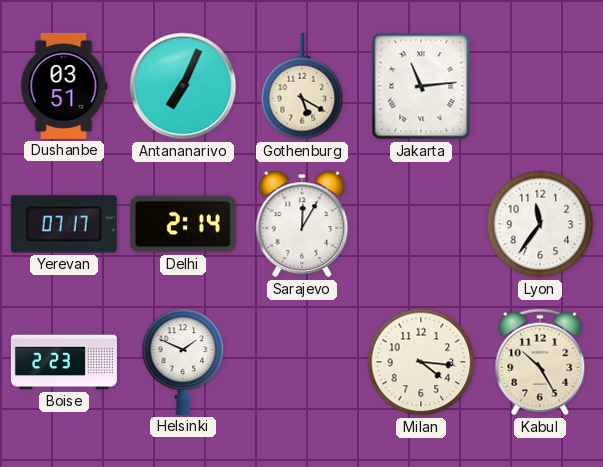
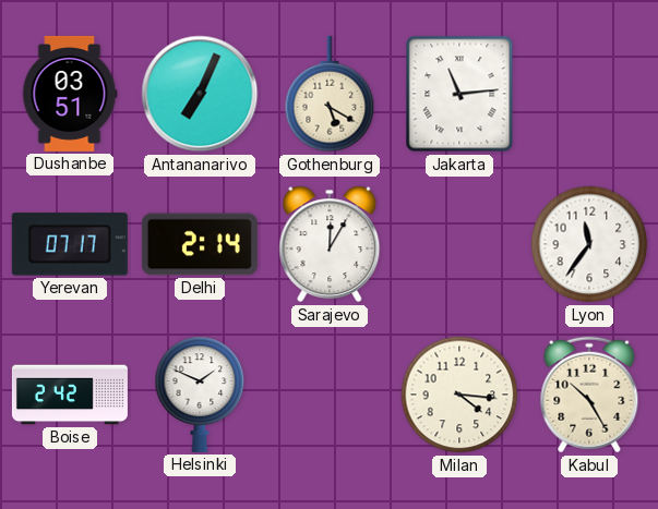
Boise: 2:23 -> 2:42 (70, 395)
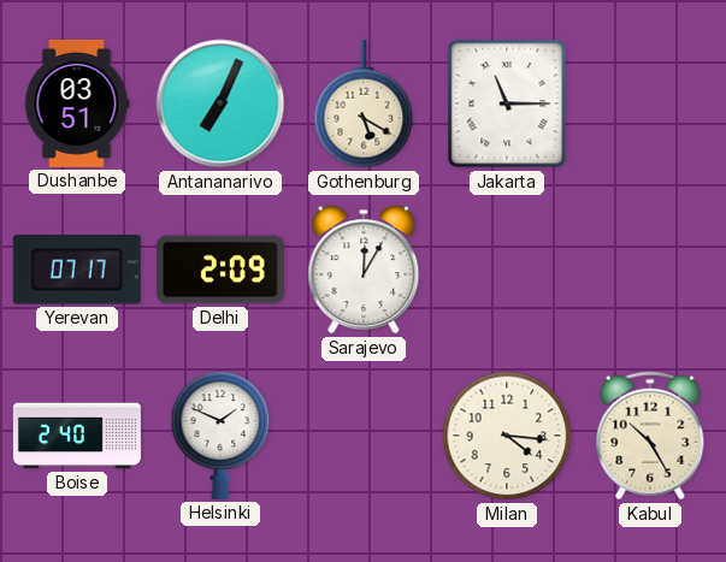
Jakarta: 11:14 -> 11:15 (507, 103)
Delhi: 2:14 -> 2:09 (220, 270)
Lyon: 11:36 -> none (589, 244)
Boise: 2:42 -> 2:40 (77, 436)
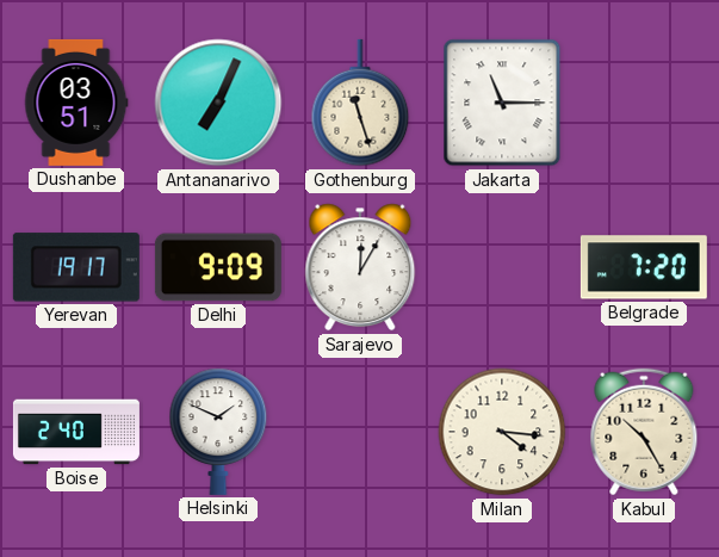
Gothenburg: 5:20 -> 11:27 (360, 103)
Yerevan: 07:17 -> 19:17 (76, 267)
Delhi: 2:09 -> 9:09 (218, 267)
Belgrade: none -> 7:20 (644, 267)
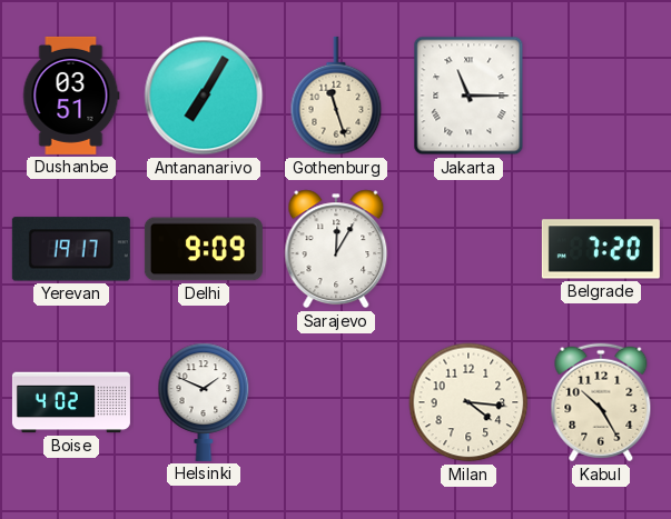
Antananarivo: 7:04 -> 7:05 (204, 96)
Boise: 2:40 -> 4:02 (71, 402)
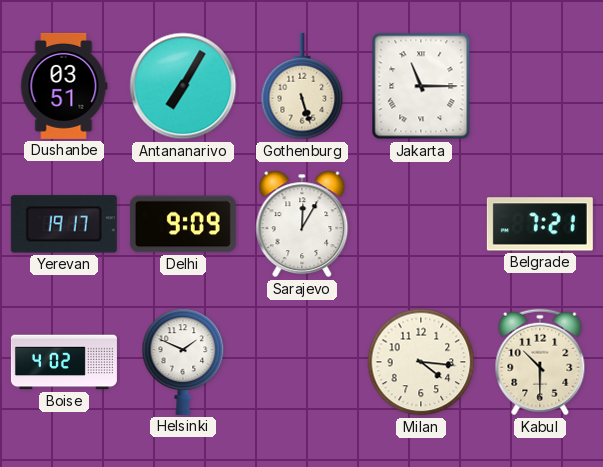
Gothenburg: 11:27 -> 5:27 (302, 86)
Belgrade: 7:20 -> 7:21 (540, 224)
Kabul: 10:25 -> 10:30 (540, 362)
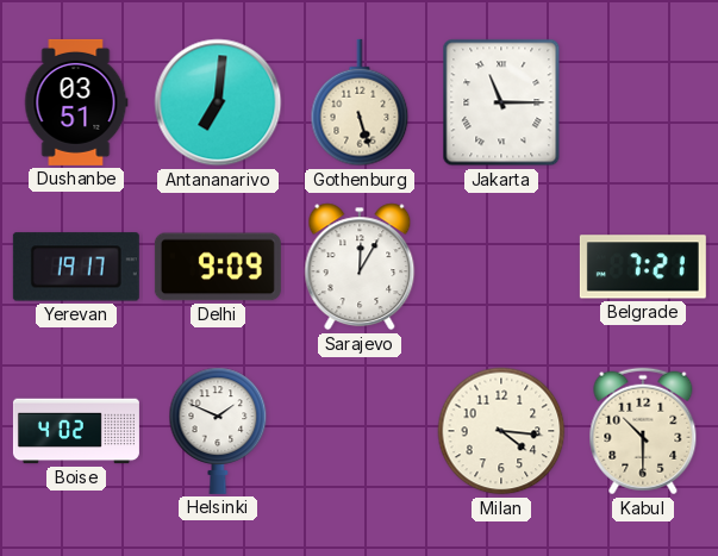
Antananarivo: 7:05 -> 7:01 (218, 102)
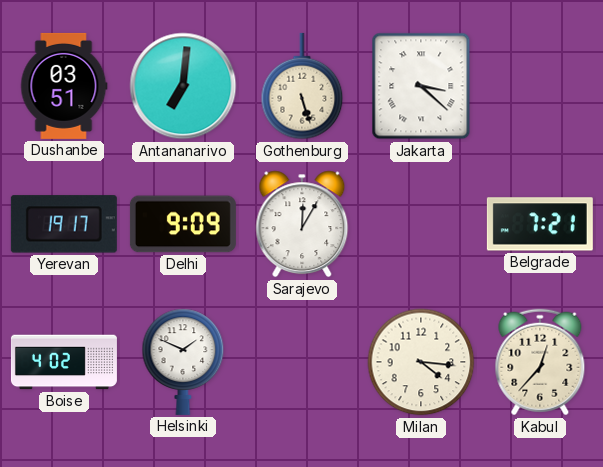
Jakarta: 11:15 -> 3:22 (421, 86)
Kabul: 10:30 -> 12:37 (540, 362)
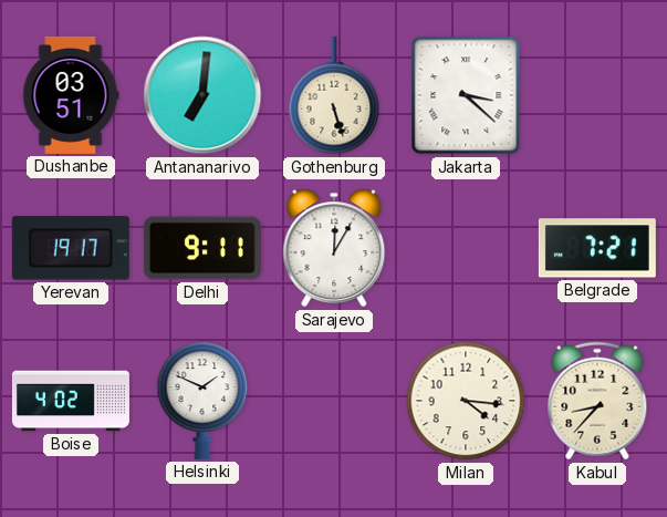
Delhi: 9:09 -> 9:11 (202, 248)
Kabul: 12:37 -> 8:37 (597, 401)
